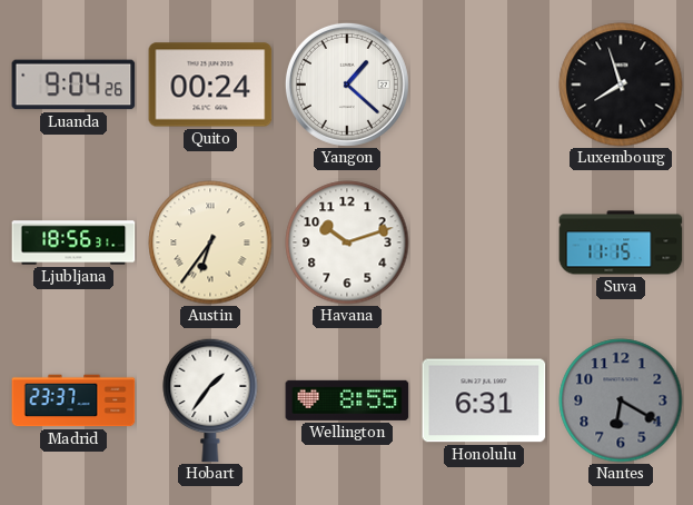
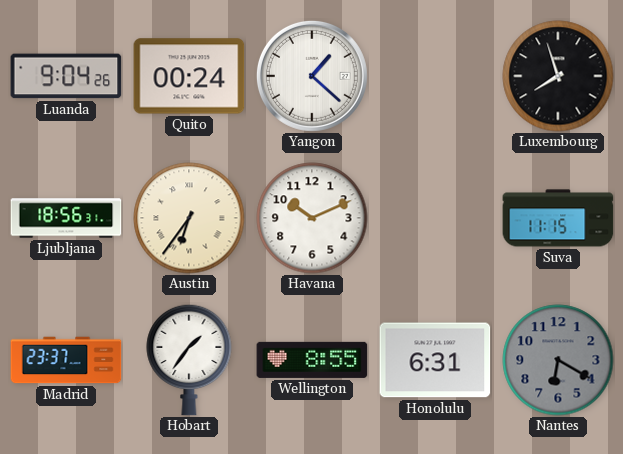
Havana: 10:12 -> 10:11 (312, 218)
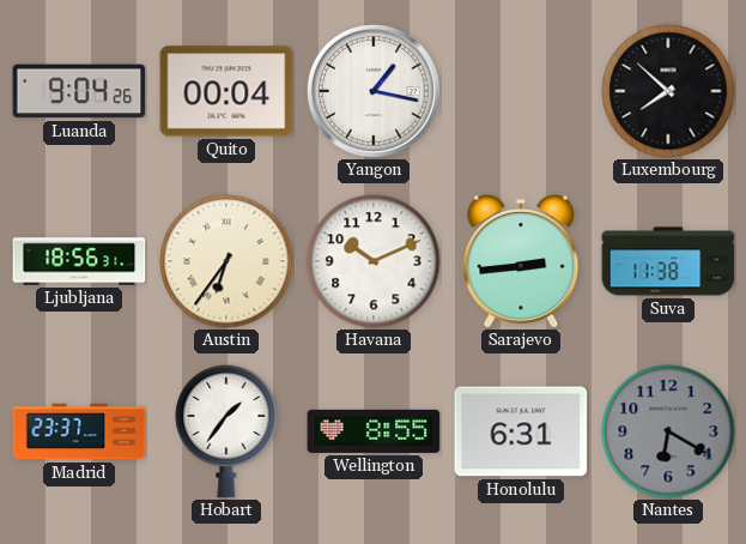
Quito: 00:24 -> 00:04 (226, 91)
Yangon: 1:22 -> 1:17 (374, 91)
Luxembourg: 7:57 -> 7:52 (668, 91)
Sarajevo: none -> 2:44 (521, 261)
Suva: 11:15 -> 11:38 (668, 261)
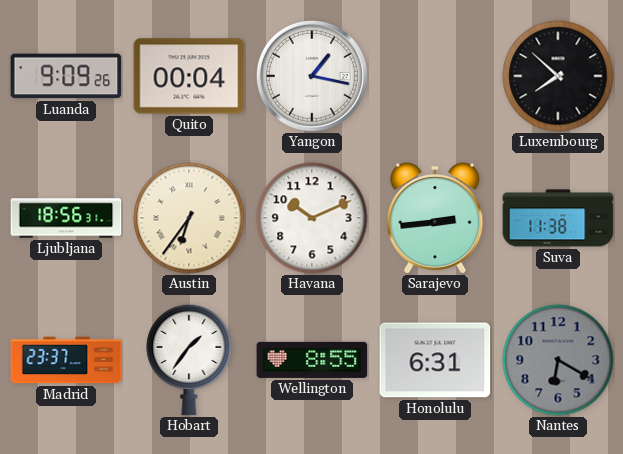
Luanda: 9:04 -> 9:09 (66, 76)
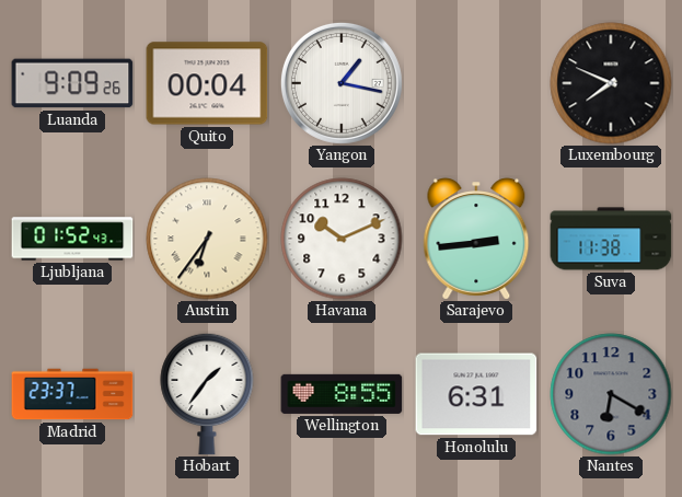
Luxembourg: 7:52 -> 7:49 (611, 83)
Ljubljana: 18:56 -> 01:52 (72, 239)
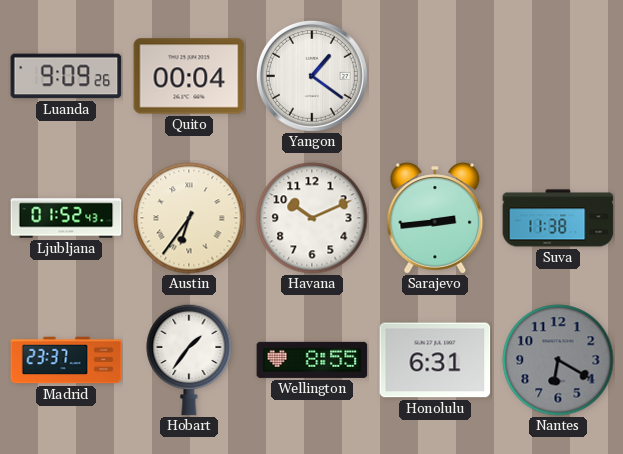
Yangon: 1:17 -> 1:21 (312, 76)
Luxembourg: 7:49 -> none (611, 83)
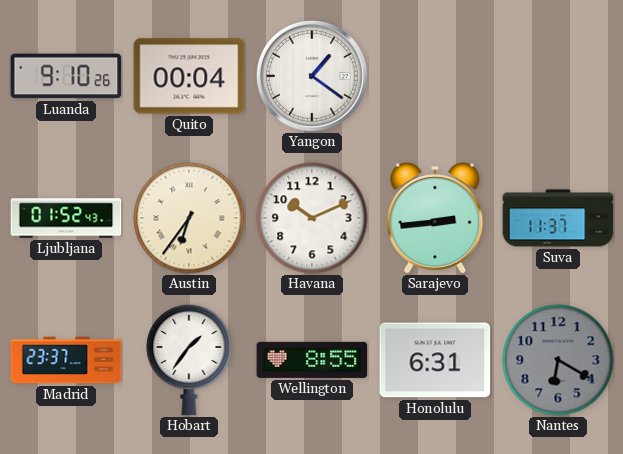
Luanda: 9:09 -> 9:10 (66, 76)
Suva: 11:38 -> 11:37 (558, 218)
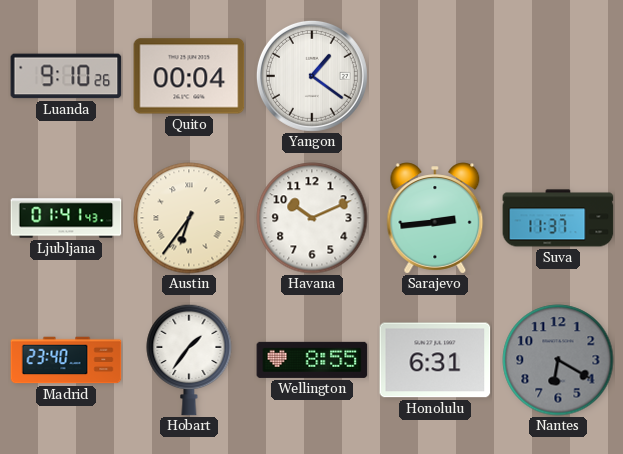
Ljubljana: 01:52 -> 01:41 (66, 218)
Madrid: 23:37 -> 23:40 (66, 360)
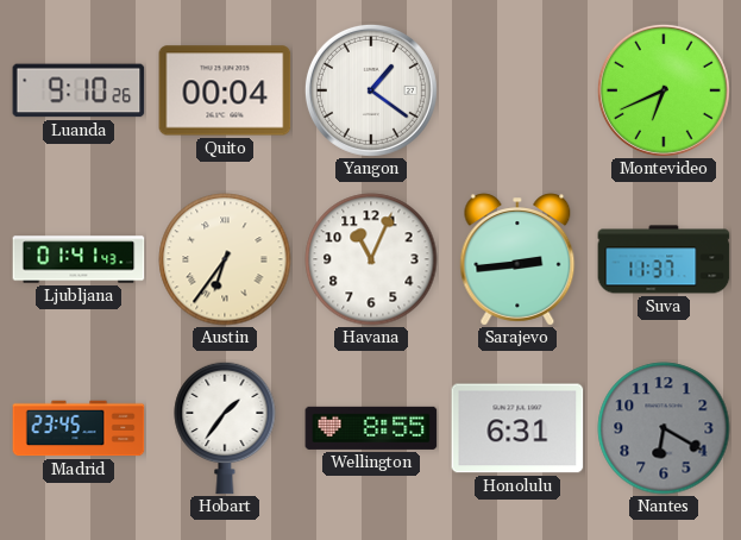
Montevideo: none -> 6:41 (664, 90)
Havana: 10:11 -> 11:04 (371, 259)
Madrid: 23:40 -> 23:45 (79, 428)
